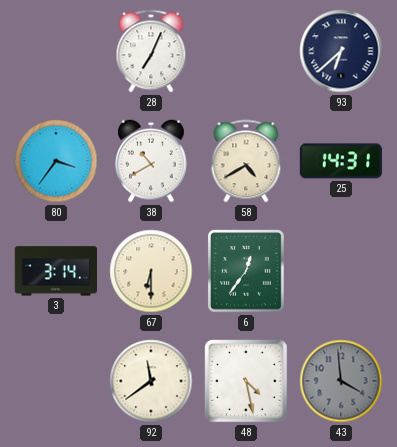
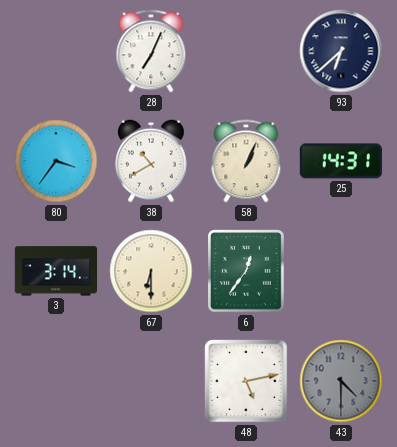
58: 4:40 -> 1:04 (246, 161)
92: 11:39 -> none (151, 381)
48: 4:28 -> 5:13 (246, 381)
43: 3:59 -> 4:30 (341, 381)
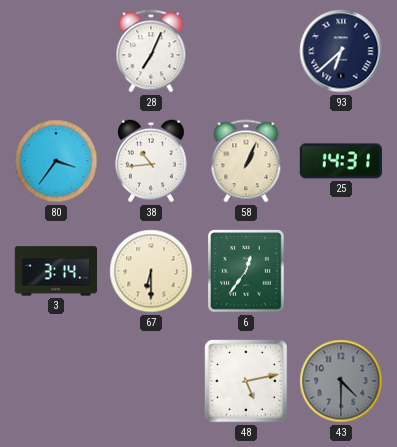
38: 10:40 -> 10:44 (152, 161)
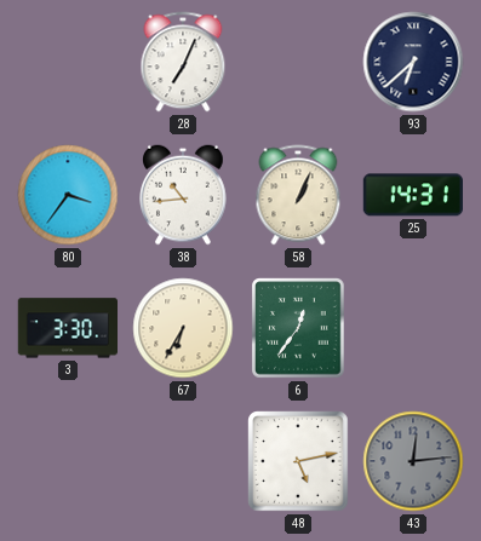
3: 3:14 -> 3:30 (67, 328)
67: 6:30 -> 6:35 (183, 328)
43: 4:30 -> 12:14 (413, 461)
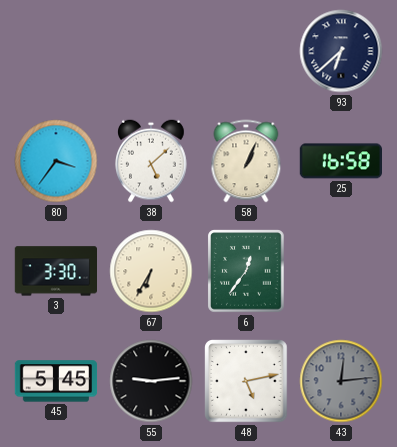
28: 7:04 -> none (183, 62)
38: 10:44 -> 5:08 (152, 161)
25: 14:31 -> 16:58 (340, 161)
45: none -> 5:45 (56, 381)
55: none -> 9:14 (151, 381)
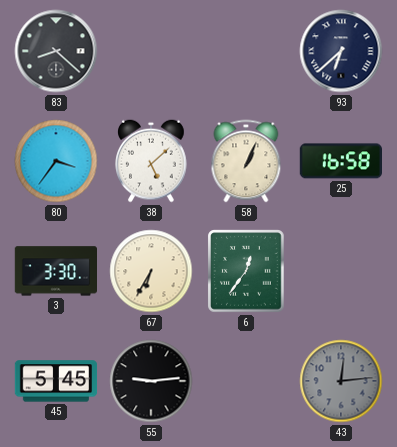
83: none -> 8:22 (56, 51)
48: 5:13 -> none (246, 381)
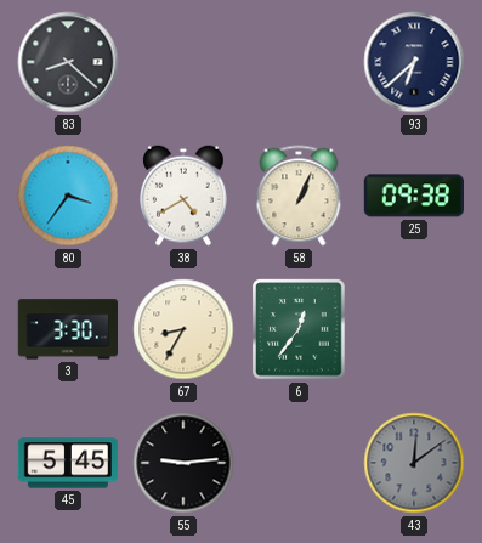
38: 5:08 -> 4:40 (185, 196)
25: 16:58 -> 09:38 (413, 196)
67: 6:35 -> 8:35 (183, 329)
43: 12:14 -> 12:09 (414, 463)
